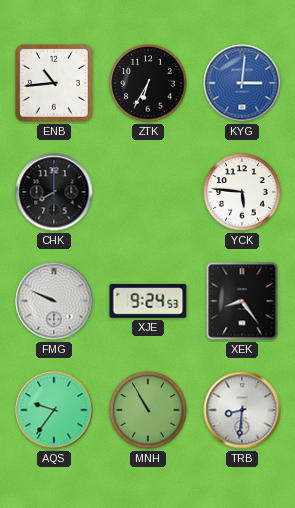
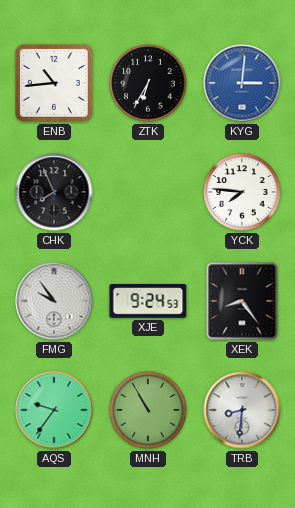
CHK: 8:00 -> 7:56 (54, 192)
YCK: 5:46 -> 7:46 (242, 192)
FMG: 9:49 -> 9:54 (54, 301)
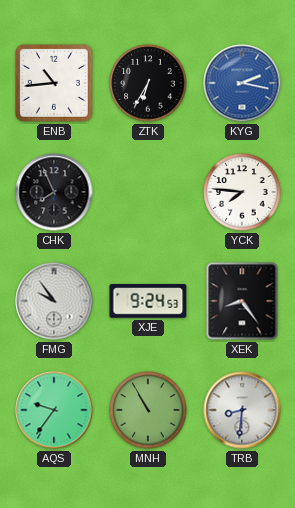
KYG: 3:01 -> 2:17 (242, 83)
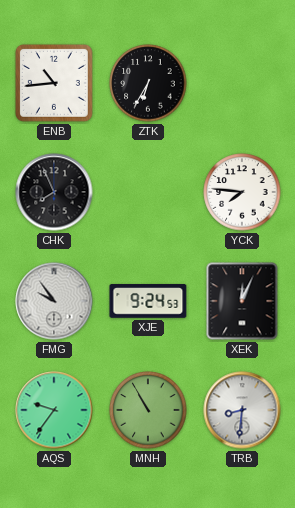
KYG: 2:17 -> none (242, 83)
XEK: 8:24 -> 12:04 (242, 301)
